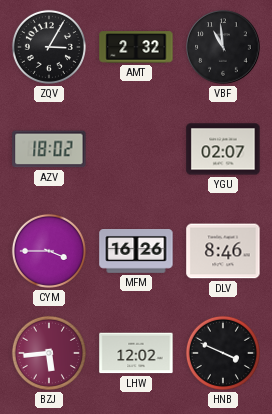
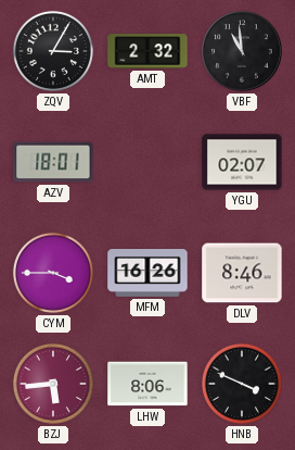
AZV: 18:02 -> 18:01 (53, 162)
LHW: 12:02 -> 8:06 (147, 384)
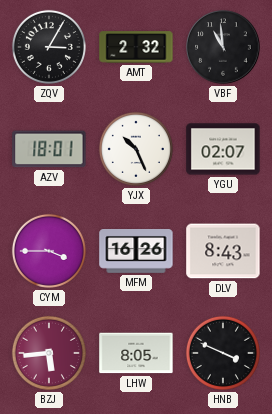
YJX: none -> 10:26 (136, 149)
DLV: 8:46 -> 8:43 (223, 251)
LHW: 8:06 -> 8:05 (136, 353)
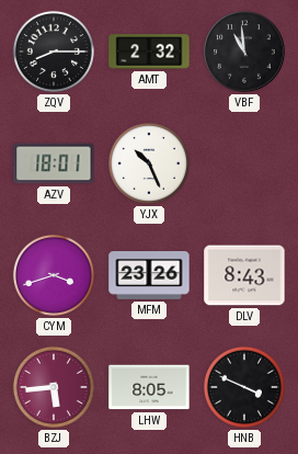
ZQV: 3:05 -> 8:15 (54, 52)
YGU: 02:07 -> none (223, 149)
CYM: 3:45 -> 3:42 (54, 275)
MFM: 16:26 -> 23:26 (149, 276)
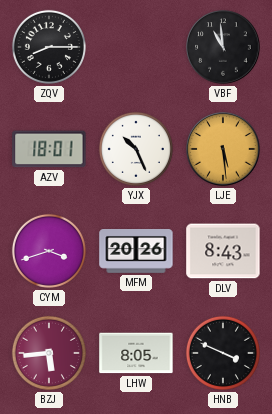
AMT: 2:32 -> none (149, 52)
LJE: none -> 5:29 (223, 149)
MFM: 23:26 -> 20:26 (136, 252)
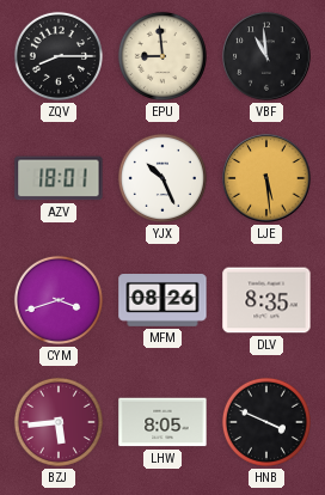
EPU: none -> 8:59 (162, 56)
MFM: 20:26 -> 08:26 (162, 301)
DLV: 8:43 -> 8:35 (266, 300)
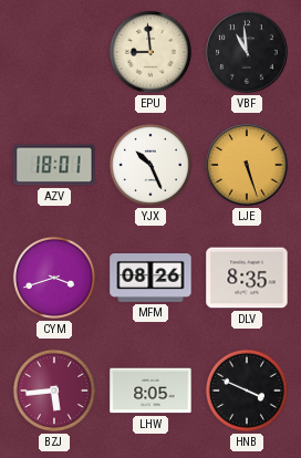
ZQV: 8:15 -> none (59, 56)
LJE: 5:29 -> 5:27 (247, 165)
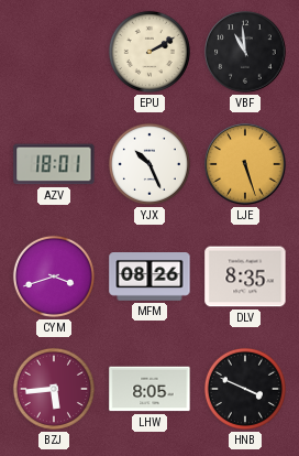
EPU: 8:59 -> 2:10 (149, 52)
